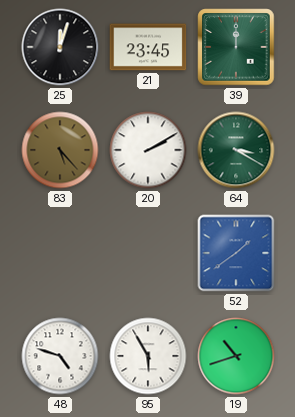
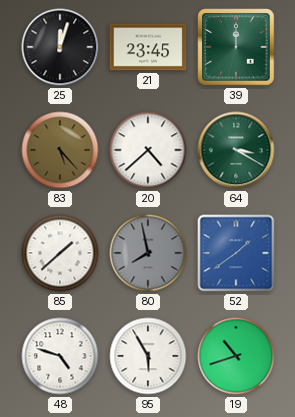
20: 2:10 -> 4:38 (148, 150)
85: none -> 1:38 (60, 253)
80: none -> 7:58 (148, 253)
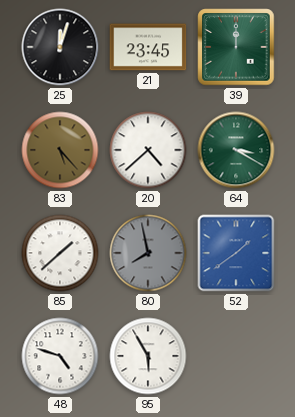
19: 10:42 -> none (236, 356)
